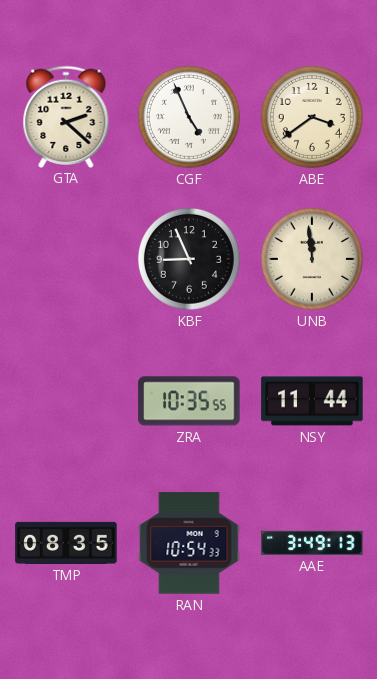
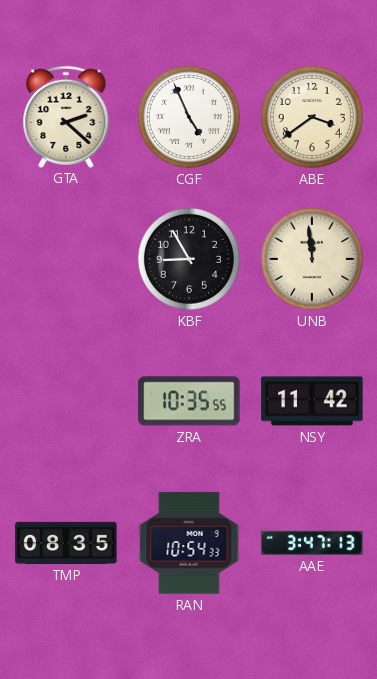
KBF: 8:56 -> 8:55 (189, 259)
NSY: 11:44 -> 11:42 (312, 401)
AAE: 3:49 -> 3:47 (312, 543)
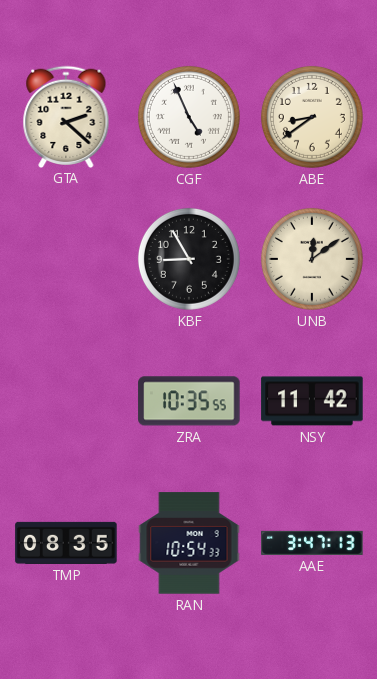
ABE: 3:39 -> 8:39 (312, 117)
UNB: 11:59 -> 12:09 (312, 259)
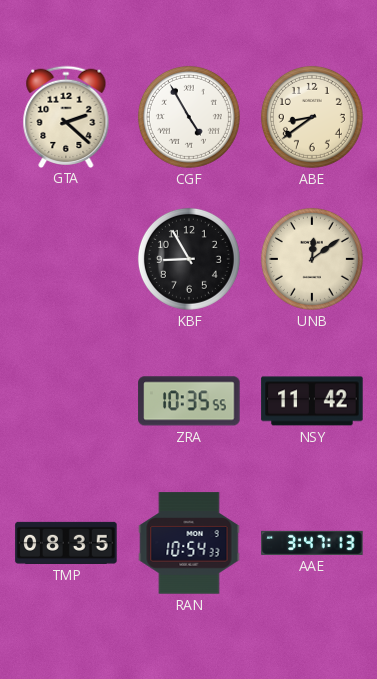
CGF: 4:56 -> 4:55 (189, 117)
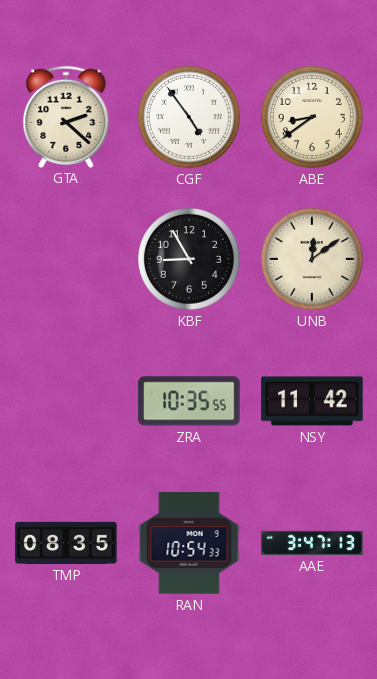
CGF: 4:55 -> 4:54 (189, 117)
